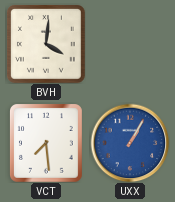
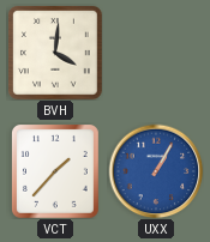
VCT: 7:29 -> 1:37 (56, 173)
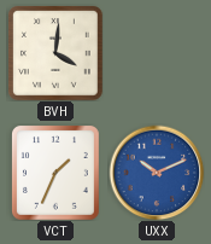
VCT: 1:37 -> 1:34 (57, 174)
UXX: 1:05 -> 10:11 (157, 173)
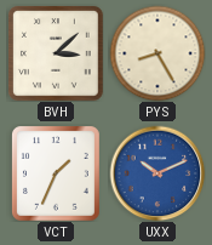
BVH: 4:01 -> 3:08 (56, 53)
PYS: none -> 8:25 (157, 53)
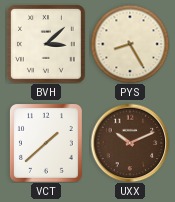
VCT: 1:34 -> 1:38 (47, 144)
UXX dial: blue -> brown (130, 143)
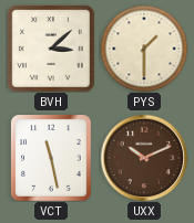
PYS: 8:25 -> 1:30 (144, 49)
VCT: 1:38 -> 11:28 (52, 159)
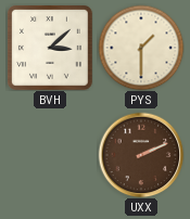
VCT: 11:28 -> none (52, 159)
UXX: 10:11 -> 2:11 (141, 155)
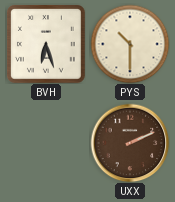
BVH: 3:08 -> 6:27 (46, 44)
PYS: 1:30 -> 10:30 (130, 44)
